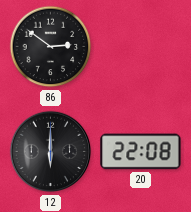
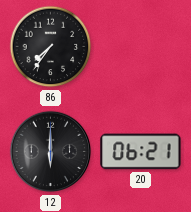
86: 2:51 -> 7:36 (51, 47)
20: 22:08 -> 06:21 (141, 152)
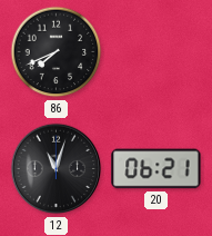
86: 7:36 -> 7:41 (57, 52)
12: 6:00 -> 11:03 (57, 169)
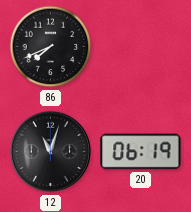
20: 06:21 -> 06:19 (141, 152)
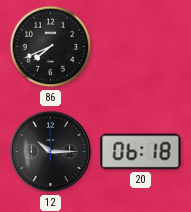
12: 11:03 -> 10:15 (51, 152)
20: 06:19 -> 06:18 (141, 152)
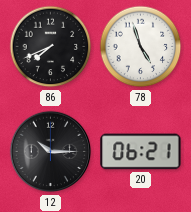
78: none -> 4:57 (141, 47)
20: 06:18 -> 06:21 (141, 152)
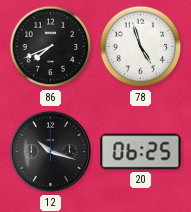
12: 10:15 -> 10:18 (51, 152)
20: 06:21 -> 06:25 (141, 152)
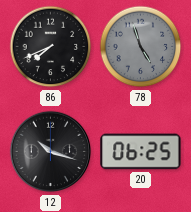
78 dial: white -> grey (141, 47)
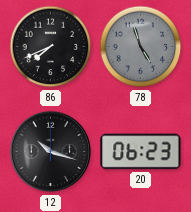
20: 06:25 -> 06:23 (141, 152)
